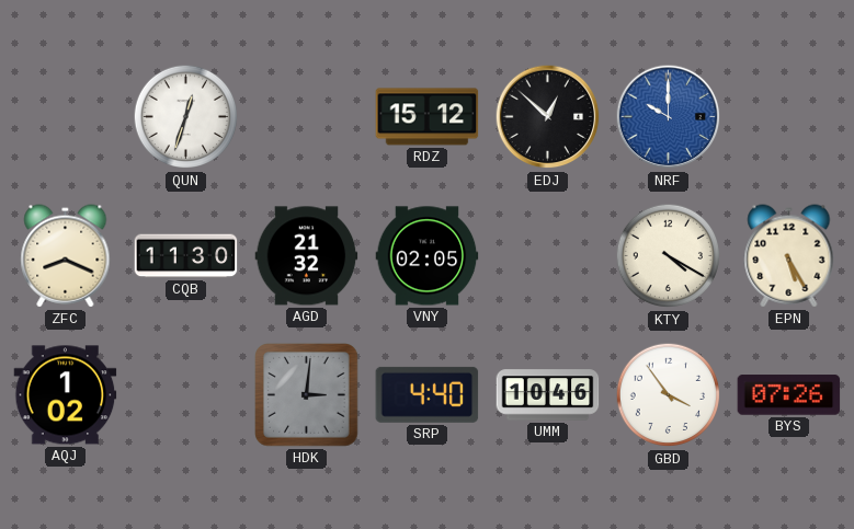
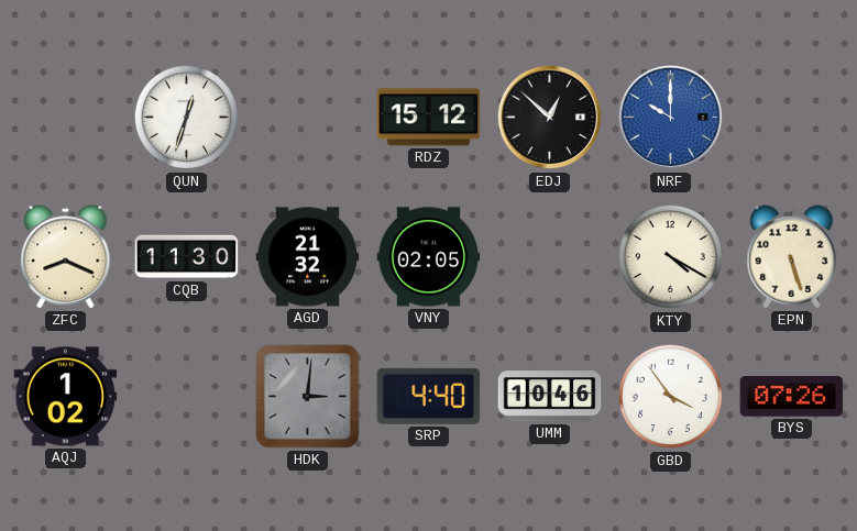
EPN: 5:25 -> 5:27 (792, 257)
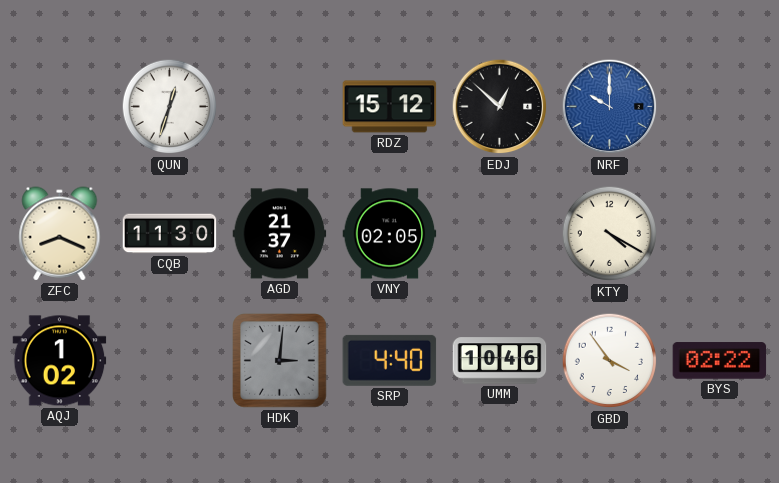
AGD: 21:32 -> 21:37 (280, 234)
EPN: 5:27 -> none (792, 257)
BYS: 07:26 -> 02:22 (720, 361)
